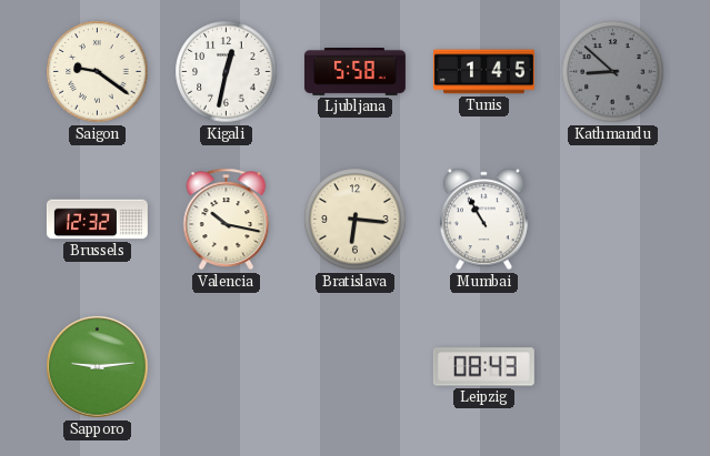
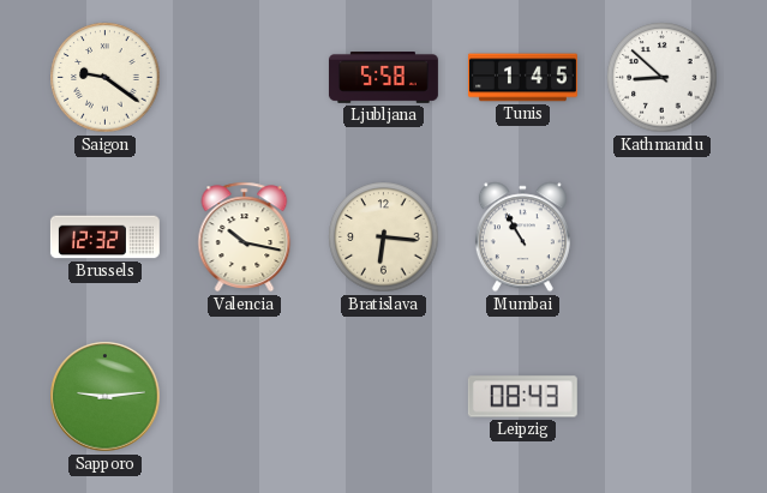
Kigali: 12:32 -> none (227, 72)
Kathmandu dial: grey -> white (663, 78)
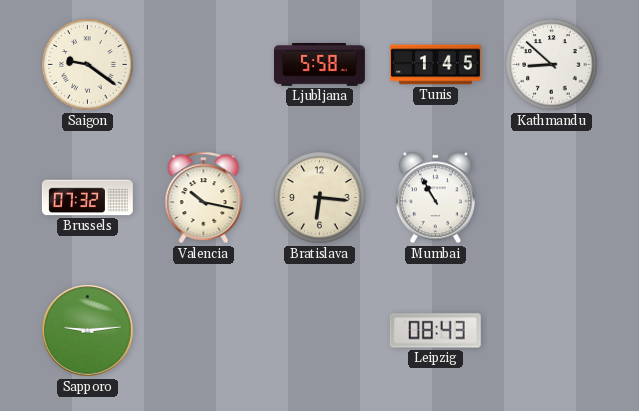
Brussels: 12:32 -> 07:32 (87, 198)
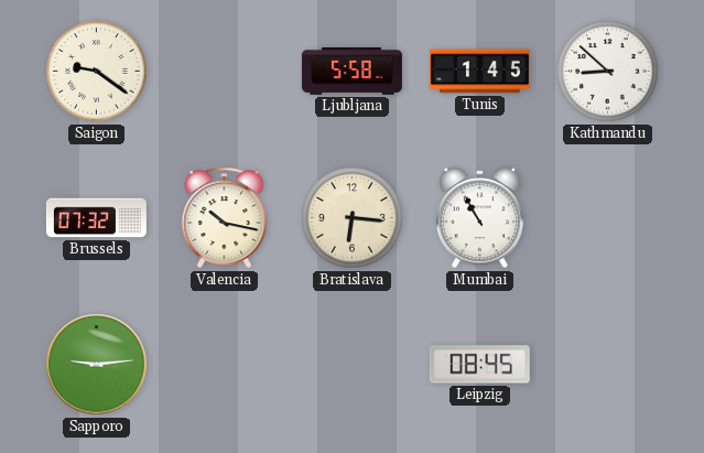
Leipzig: 08:43 -> 08:45 (479, 365)
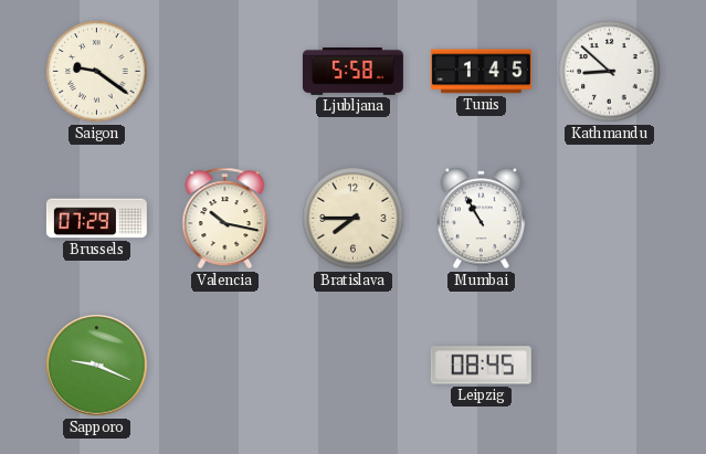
Brussels: 07:32 -> 07:29 (96, 219)
Bratislava: 6:16 -> 7:45 (354, 219)
Sapporo: 9:14 -> 9:19 (97, 366)
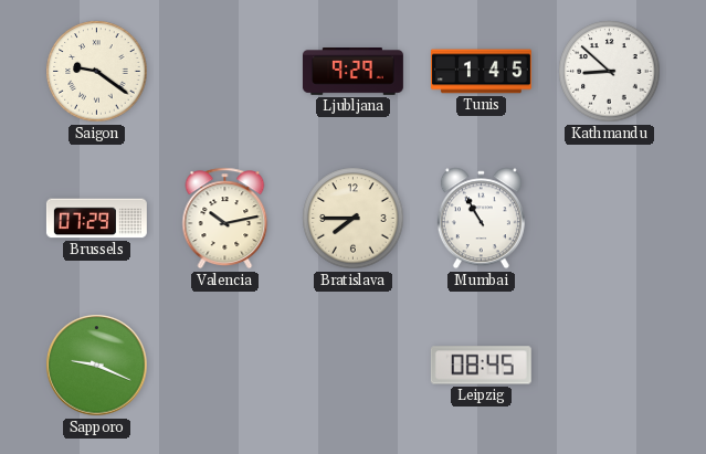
Ljubljana: 5:58 -> 9:29 (352, 72)
Valencia: 10:17 -> 10:13 (225, 219)
